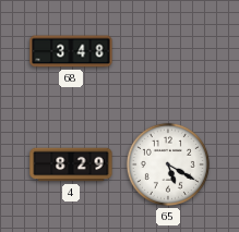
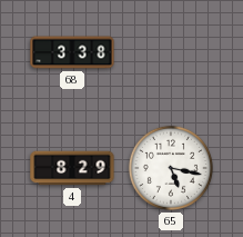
68: 3:48 -> 3:38 (72, 52)
65: 5:20 -> 5:17 (171, 168)
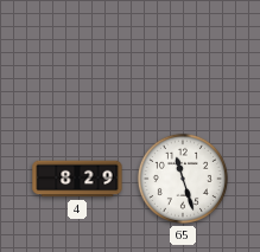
68: 3:38 -> none (72, 52)
65: 5:17 -> 11:27 (183, 179)
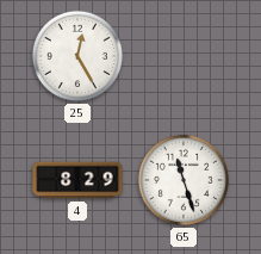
25: none -> 12:25 (77, 56)
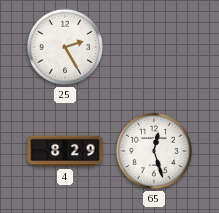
25: 12:25 -> 2:25 (65, 47)
65: 11:27 -> 12:27 (154, 151)
